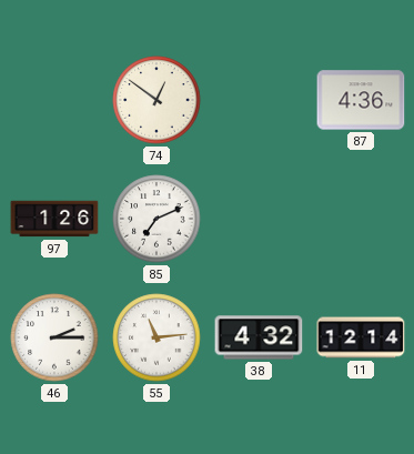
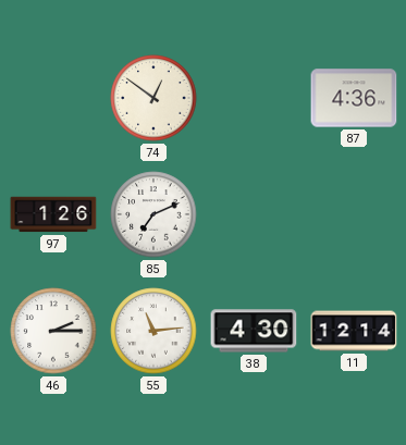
38: 4:32 -> 4:30 (254, 331)
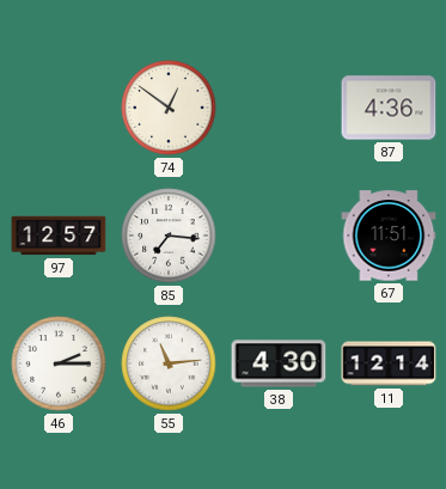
97: 1:26 -> 12:57 (59, 236)
85: 7:11 -> 7:16 (169, 236)
67: none -> 11:51 (389, 236)
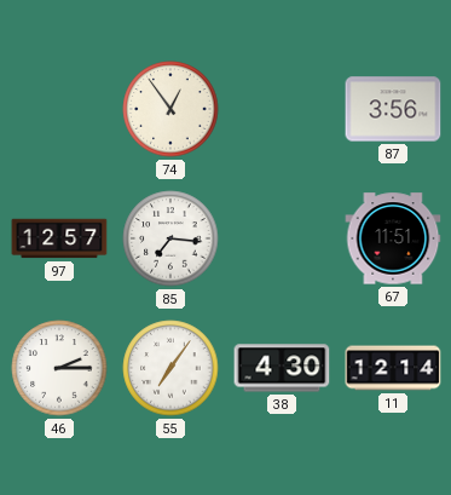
74: 12:51 -> 12:54 (170, 109)
87: 4:36 -> 3:56 (393, 109)
55: 11:14 -> 7:06 (170, 368)
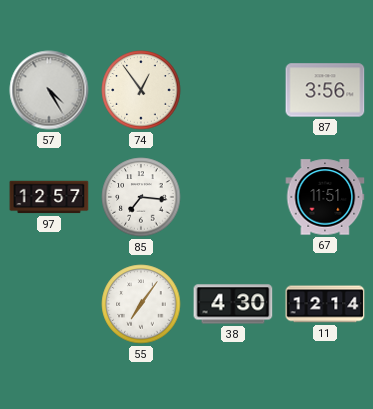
57: none -> 4:25 (49, 90)
46: 2:15 -> none (59, 368)
